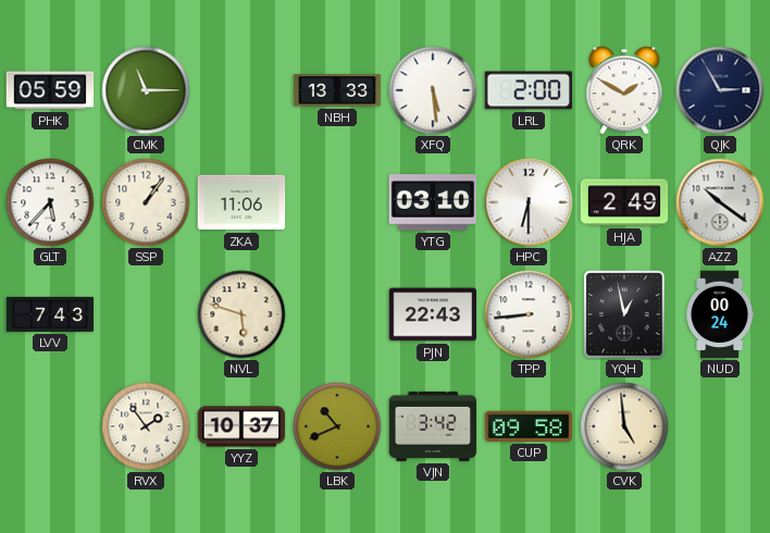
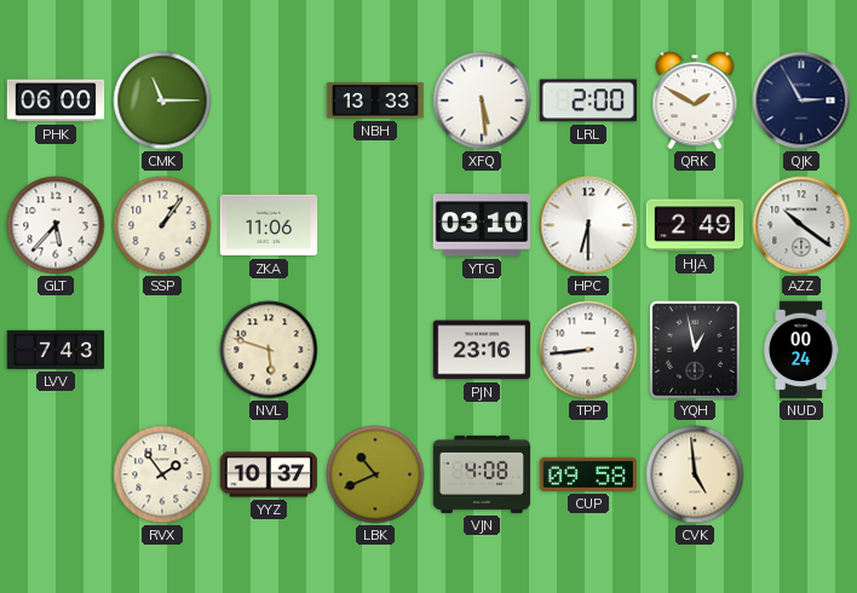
PHK: 05:59 -> 06:00 (56, 100)
PJN: 22:43 -> 23:16 (482, 350)
VJN: 3:42 -> 4:08 (482, 474)
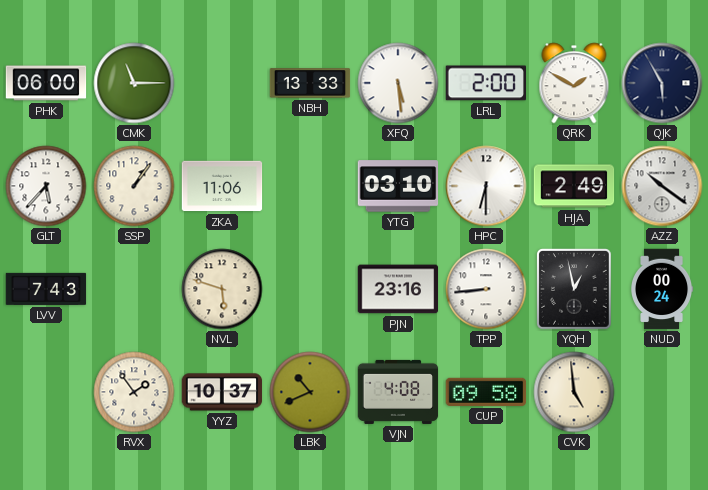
QJK: 2:55 -> 5:55 (662, 83)
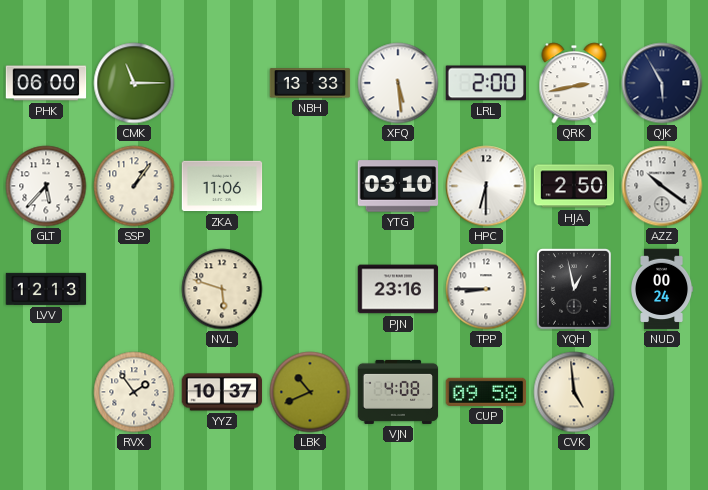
QRK: 1:50 -> 2:43 (574, 83)
HJA: 2:49 -> 2:50 (574, 186)
LVV: 7:43 -> 12:13 (46, 289)
TPP: 8:44 -> 8:45 (486, 289)
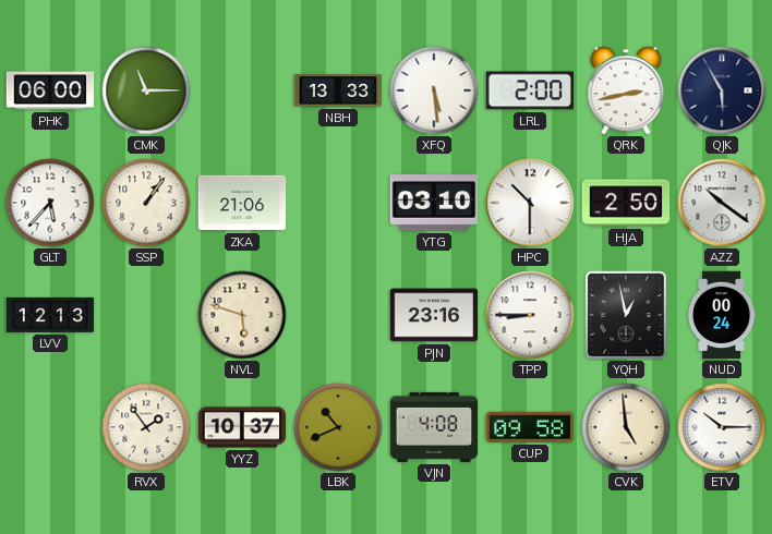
ZKA: 11:06 -> 21:06 (242, 203)
HPC: 6:30 -> 10:30 (530, 203)
ETV: none -> 10:15 (722, 427)
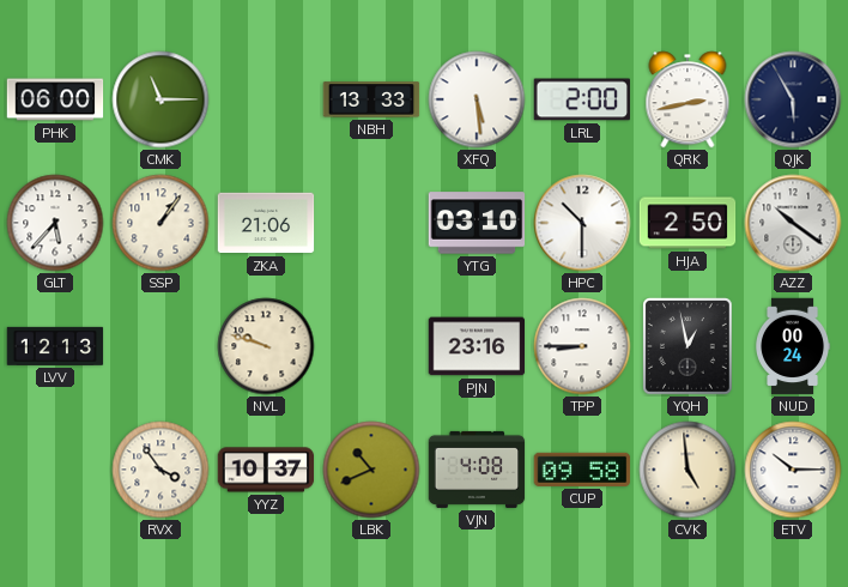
NVL: 5:48 -> 9:48 (266, 346)
RVX: 1:54 -> 3:54 (160, 470)
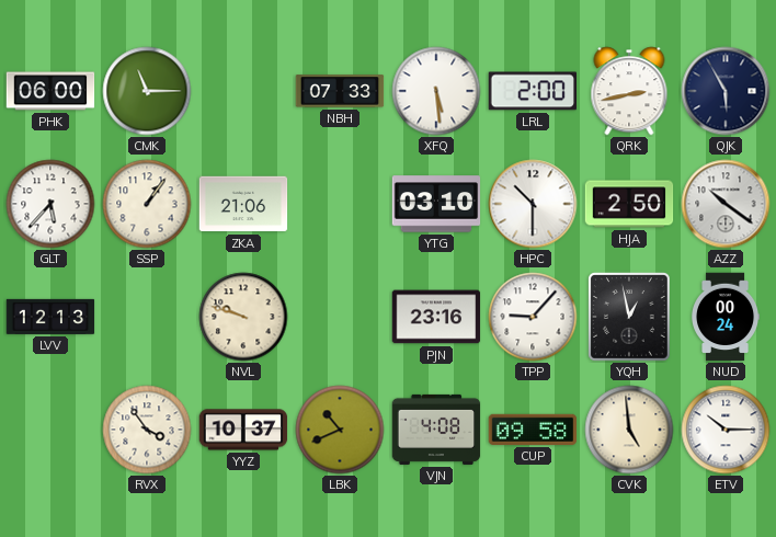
NBH: 13:33 -> 07:33 (340, 91)
TPP: 8:45 -> 9:07 (533, 317)
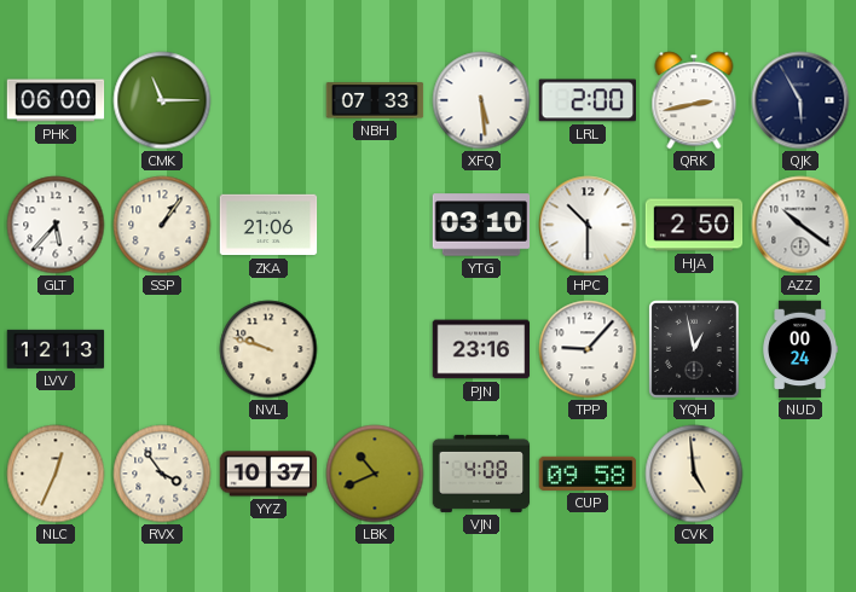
NLC: none -> 12:34 (56, 474)
ETV: 10:15 -> none (726, 430)
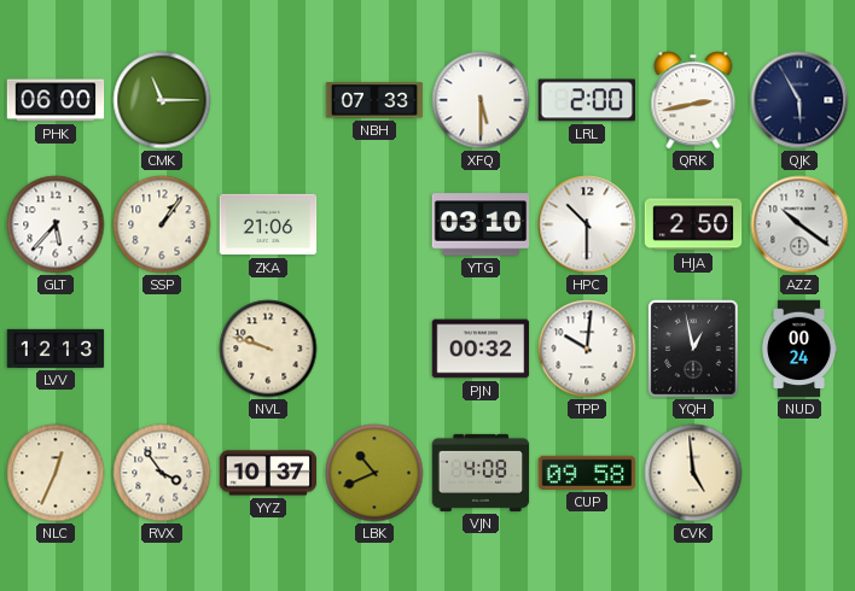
XFQ: 5:29 -> 5:30 (481, 100)
PJN: 23:16 -> 00:32 (481, 349)
TPP: 9:07 -> 10:01 (587, 349)
